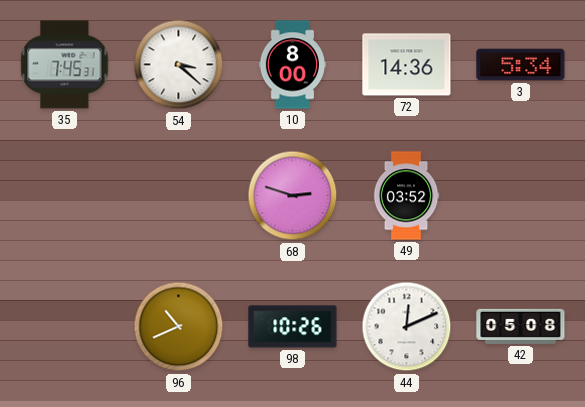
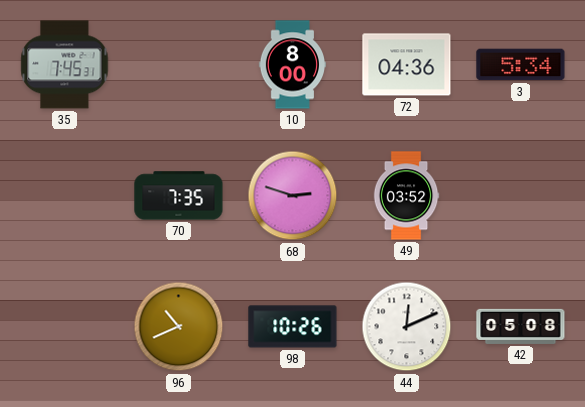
54: 3:22 -> none (179, 65)
72: 14:36 -> 04:36 (407, 65)
70: none -> 7:35 (179, 196)
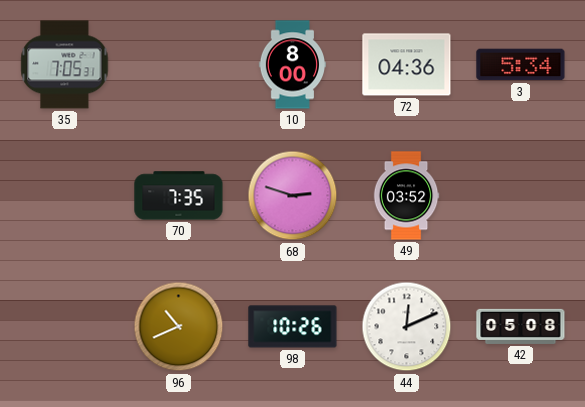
35: 7:45 -> 7:05 (65, 65)
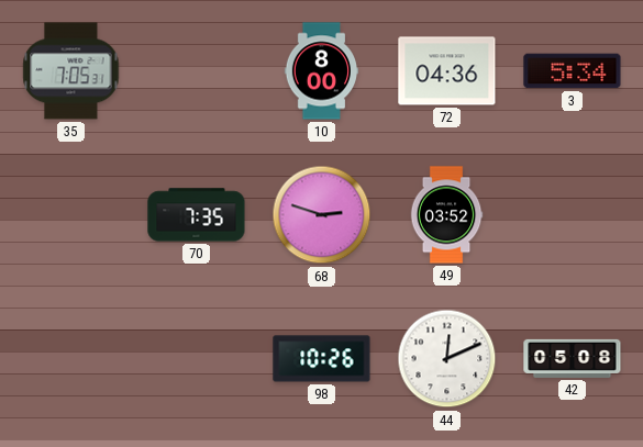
96: 10:41 -> none (179, 327)
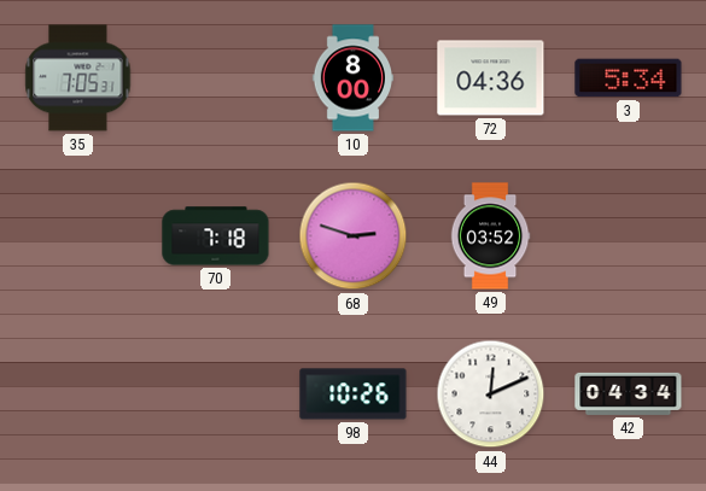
70: 7:35 -> 7:18 (216, 236)
42: 05:08 -> 04:34 (629, 393)
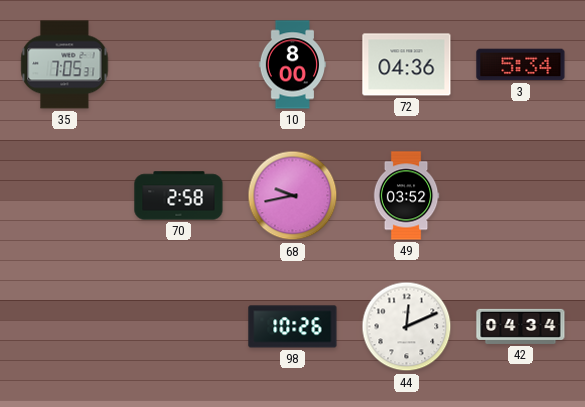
70: 7:18 -> 2:58 (179, 196)
68: 2:48 -> 9:43 (293, 196)
